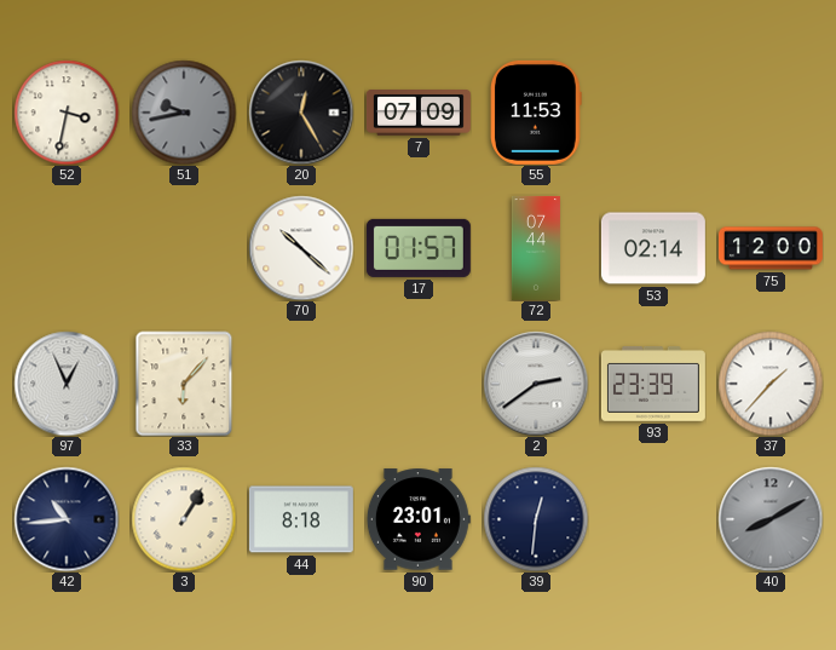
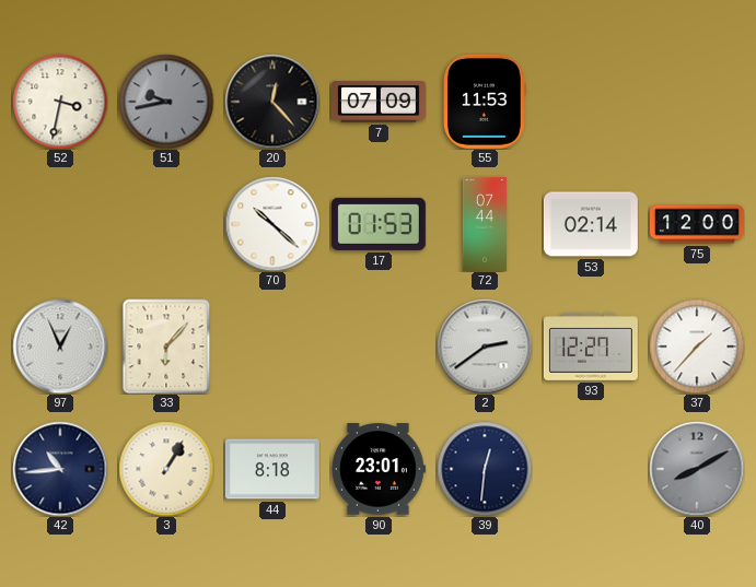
20: 12:25 -> 12:23 (272, 102)
17: 01:57 -> 01:53 (379, 224)
93: 23:39 -> 12:27 (591, 348)
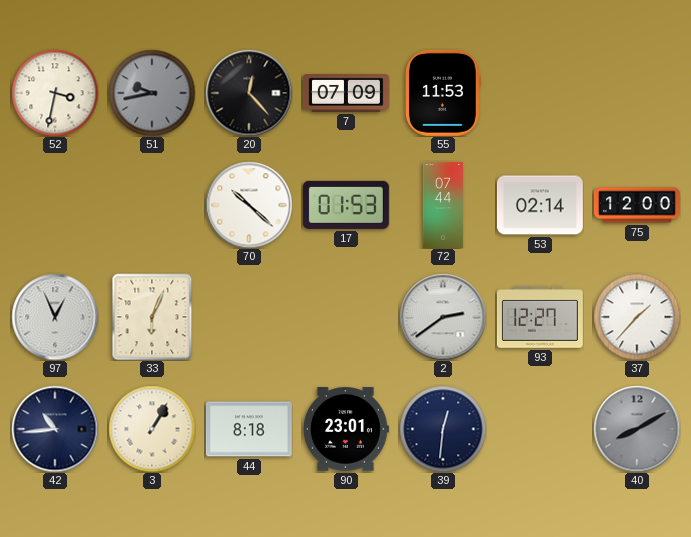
33: 6:07 -> 6:04 (152, 317)
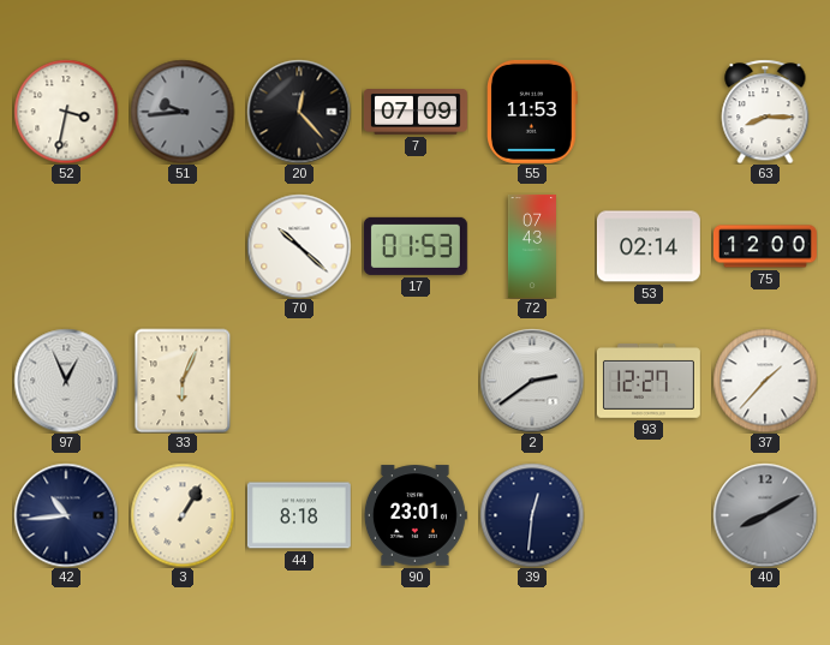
51: 9:43 -> 9:44 (183, 112)
63: none -> 8:15 (765, 112)
72: 07:44 -> 07:43 (532, 246)
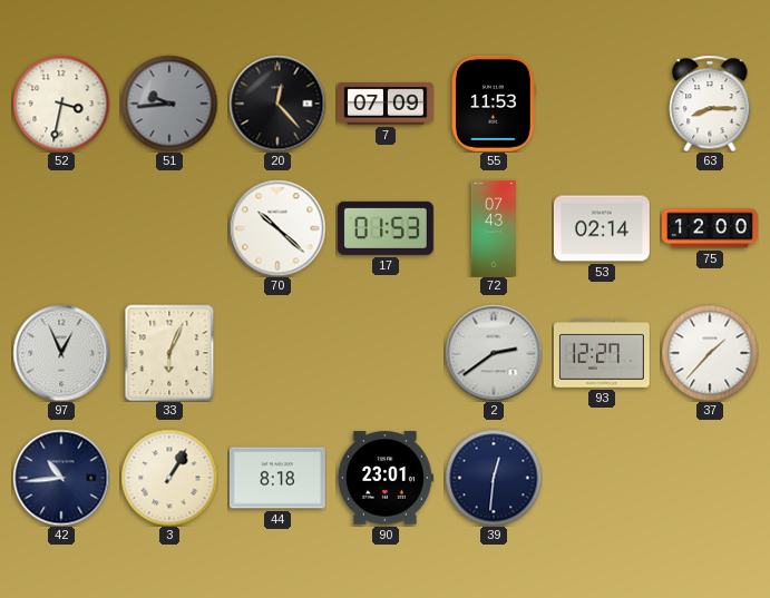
40: 8:10 -> none (765, 515)
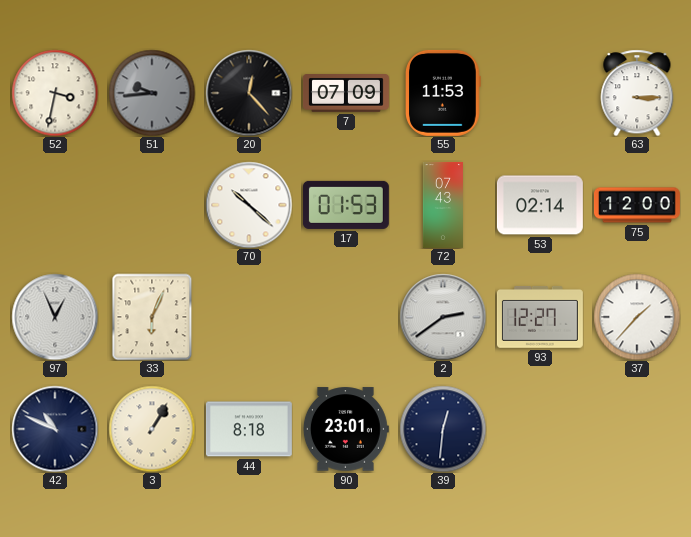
63: 8:15 -> 3:15 (637, 93)
42: 10:44 -> 10:49 (55, 429)
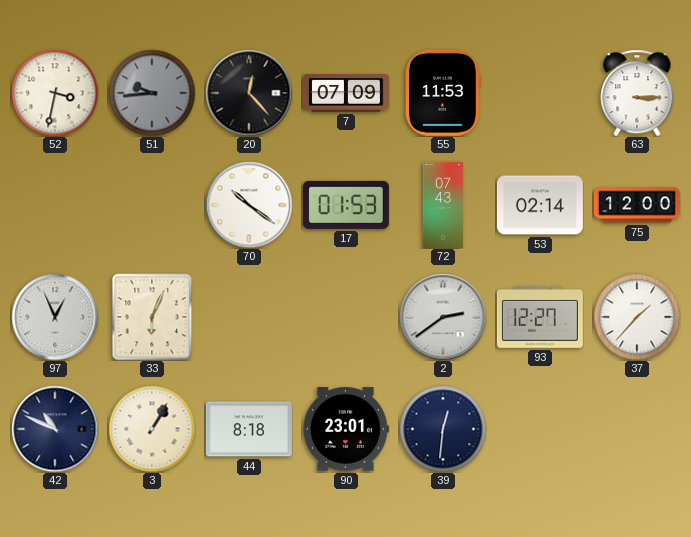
70: 10:22 -> 10:21 (249, 205)
